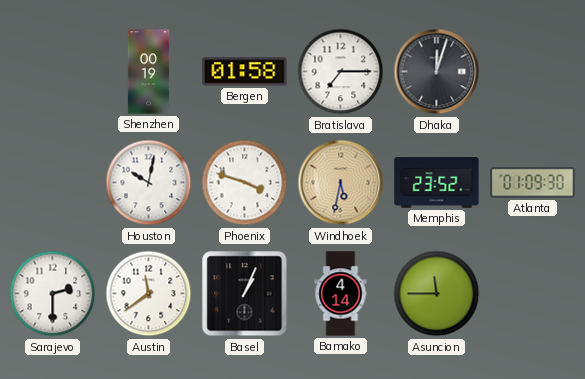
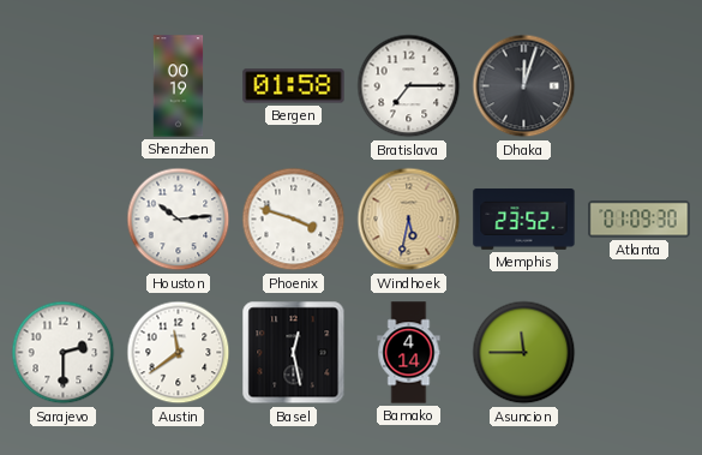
Houston: 10:02 -> 10:14 (179, 220)
Basel: 1:04 -> 12:28 (294, 353)
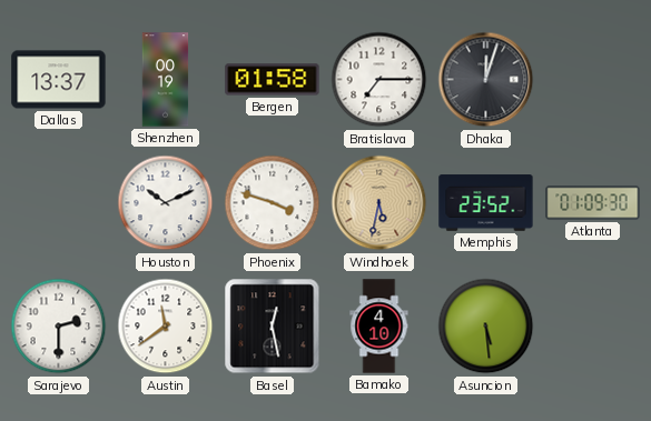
Dallas: none -> 13:37 (59, 80)
Houston: 10:14 -> 10:11 (166, 203)
Bamako: 4:14 -> 4:10 (379, 327)
Asuncion: 11:45 -> 5:29 (486, 327)
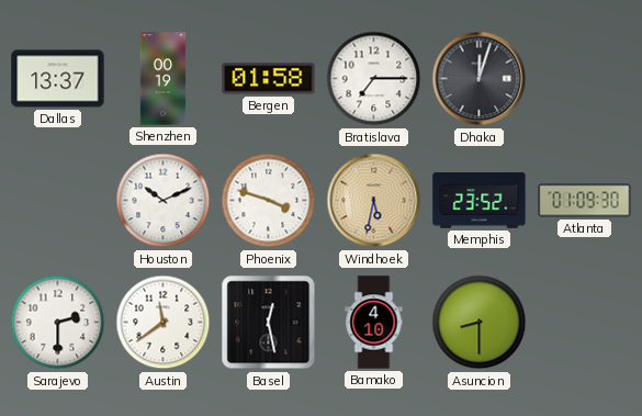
Asuncion: 5:29 -> 8:30 (480, 323)
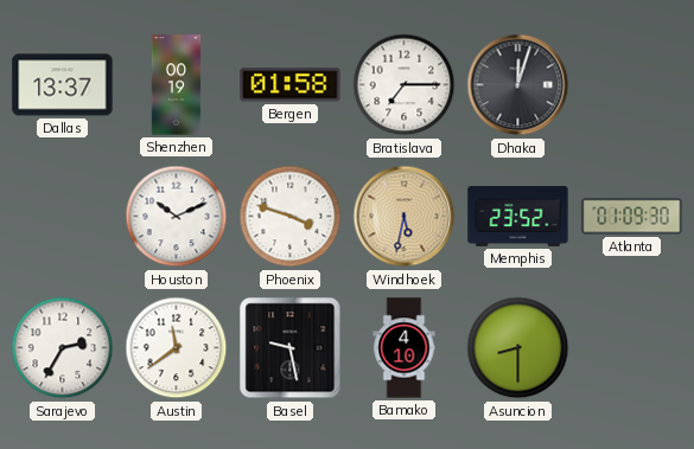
Sarajevo: 2:30 -> 2:35 (63, 348)
Basel: 12:28 -> 9:28 (291, 348)
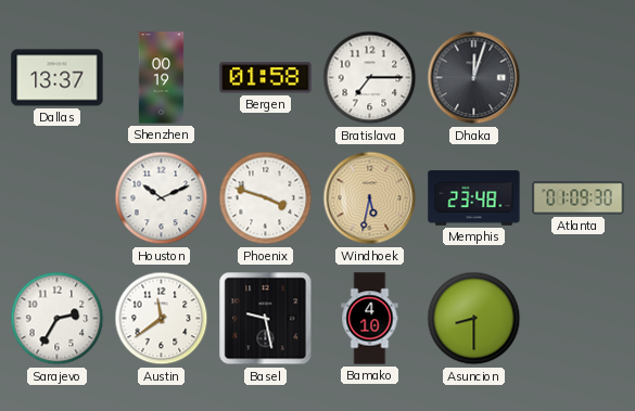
Memphis: 23:52 -> 23:48 (474, 198)
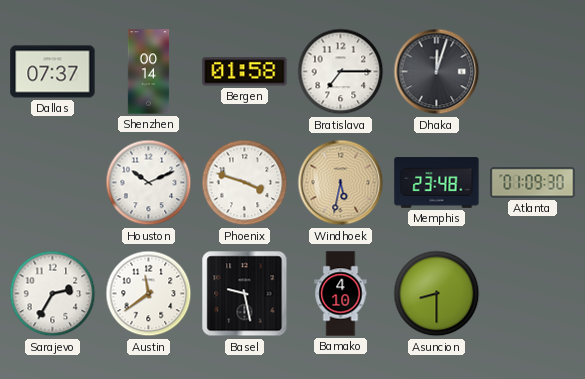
Dallas: 13:37 -> 07:37 (53, 72)
Shenzhen: 00:19 -> 00:14 (149, 72)
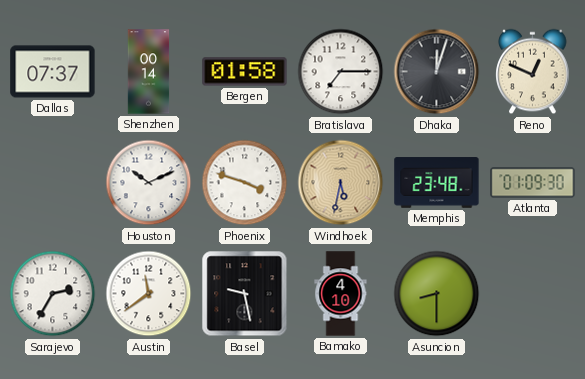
Reno: none -> 12:49 (533, 72)
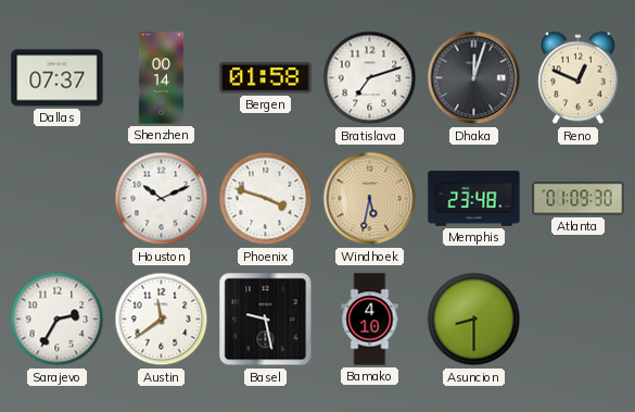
Bratislava: 7:15 -> 7:12 (370, 78)
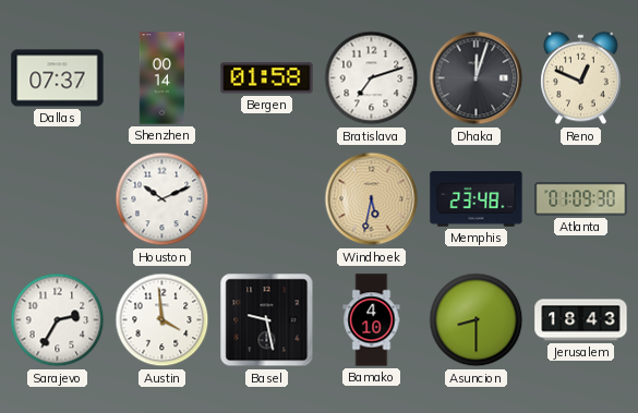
Phoenix: 3:48 -> none (266, 199)
Austin: 11:39 -> 3:59 (162, 320)
Jerusalem: none -> 18:43 (581, 320)
